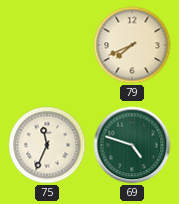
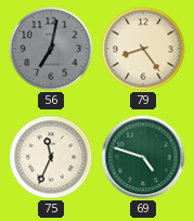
56: none -> 7:02 (51, 49)
79: 7:41 -> 8:24 (143, 49)
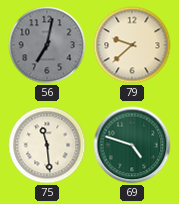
79: 8:24 -> 9:38 (132, 45)
75: 11:34 -> 11:29 (47, 145)
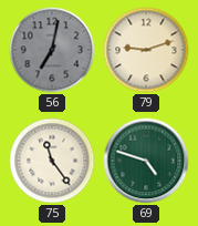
79: 9:38 -> 9:12 (146, 50)
75: 11:29 -> 11:24 (52, 161)
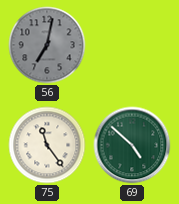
79: 9:12 -> none (146, 50)
69: 4:48 -> 4:52 (132, 145)
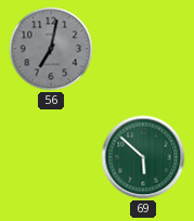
75: 11:24 -> none (47, 145)
69: 4:52 -> 5:52 (143, 157)
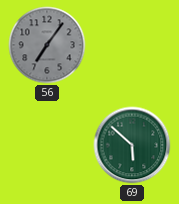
56: 7:02 -> 7:06 (47, 45)
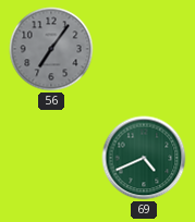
69: 5:52 -> 4:41 (144, 158)
